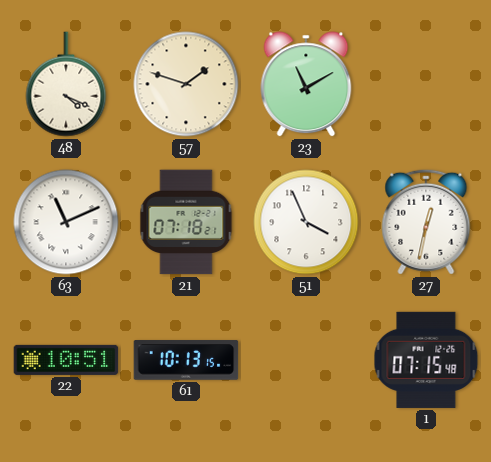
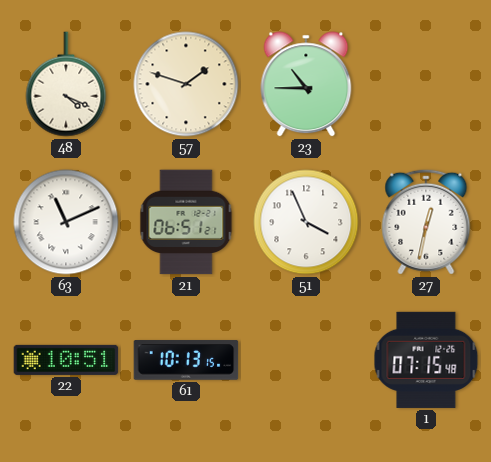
23: 11:10 -> 10:45 (306, 84)
21: 07:18 -> 06:51 (186, 222)
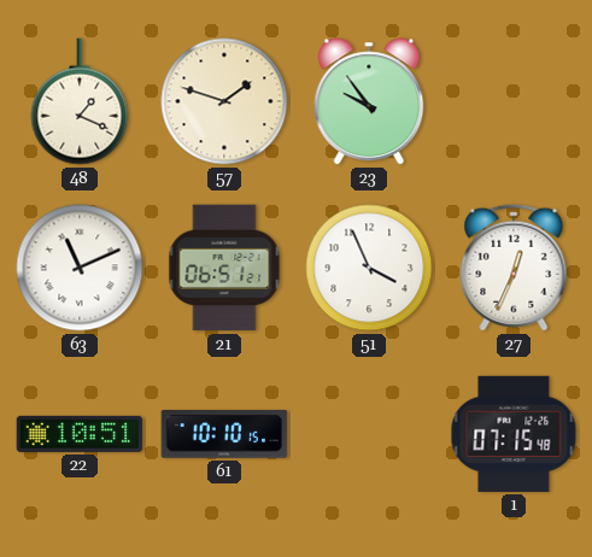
48: 4:19 -> 1:19 (80, 101)
23: 10:45 -> 9:54 (369, 101)
27: 12:32 -> 12:34 (514, 268)
61: 10:13 -> 10:10 (224, 434)
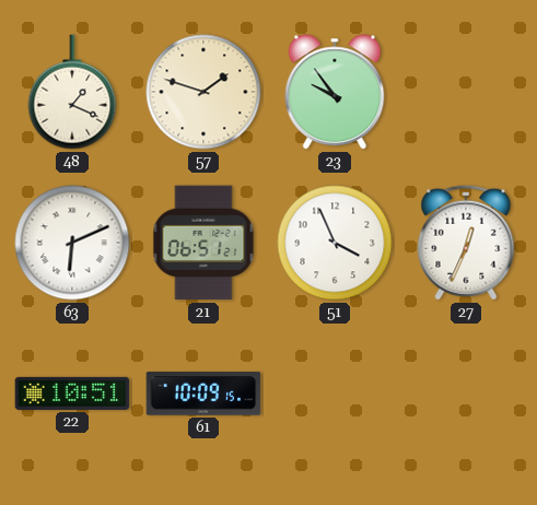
63: 11:11 -> 6:11 (72, 243)
61: 10:10 -> 10:09 (203, 394)
1: 07:15 -> none (514, 434)
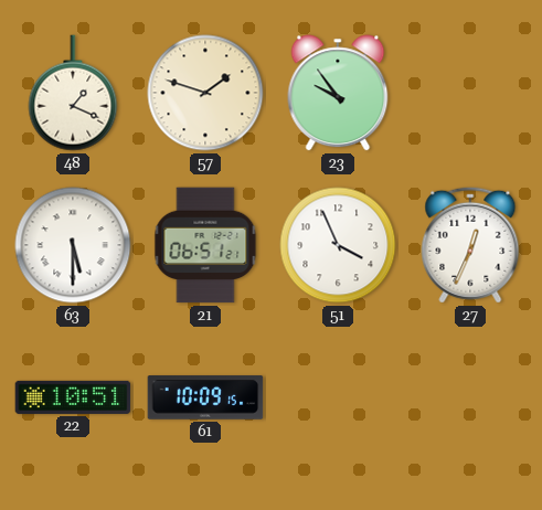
63: 6:11 -> 5:30 (73, 245)
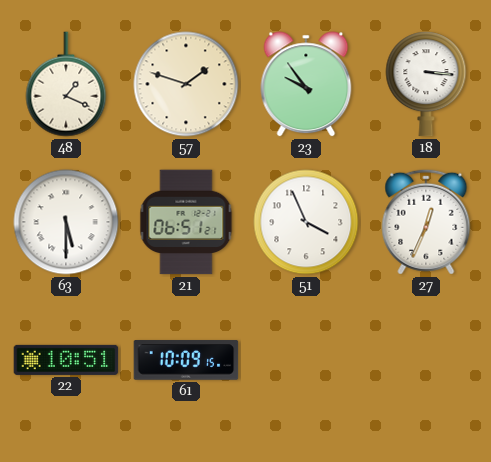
18: none -> 3:16 (426, 84)
